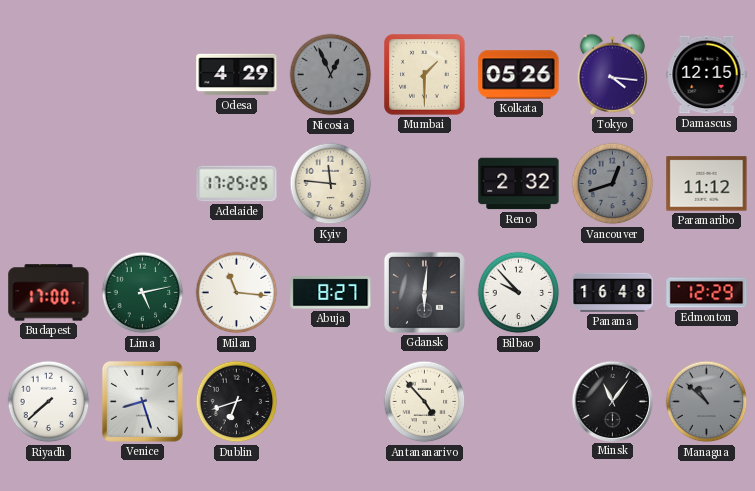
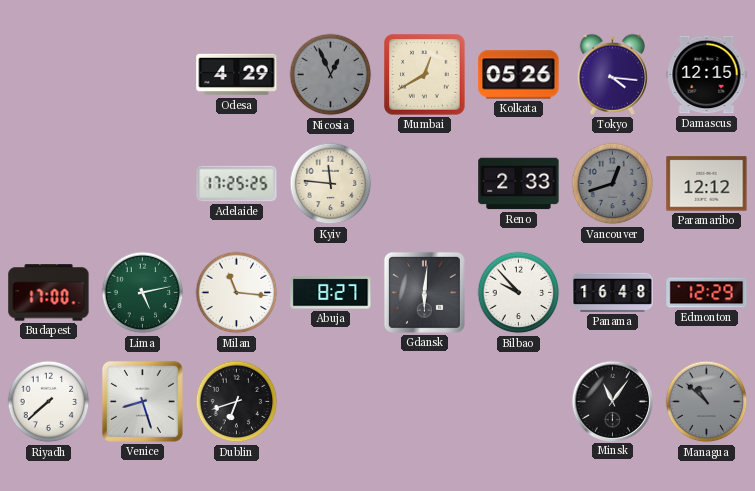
Mumbai: 1:30 -> 12:40 (425, 75)
Reno: 2:32 -> 2:33 (519, 184)
Paramaribo: 11:12 -> 12:12 (707, 184)
Antananarivo: 4:53 -> none (425, 402)
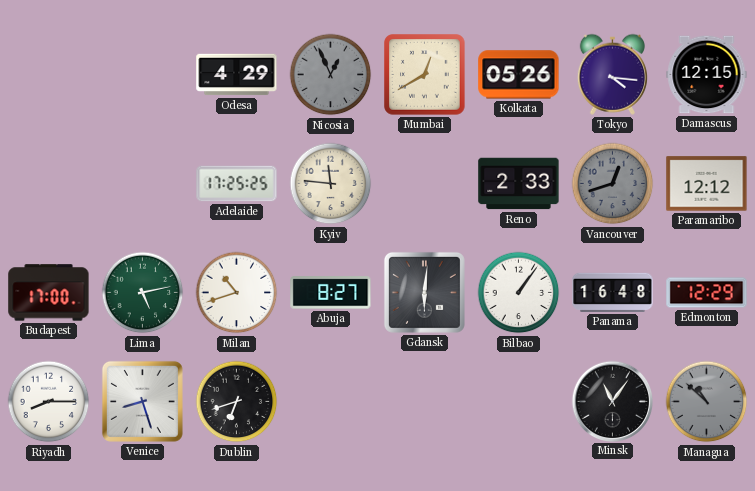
Milan: 11:16 -> 10:42 (237, 293)
Bilbao: 9:53 -> 1:06 (519, 293)
Riyadh: 7:38 -> 8:15 (49, 402)
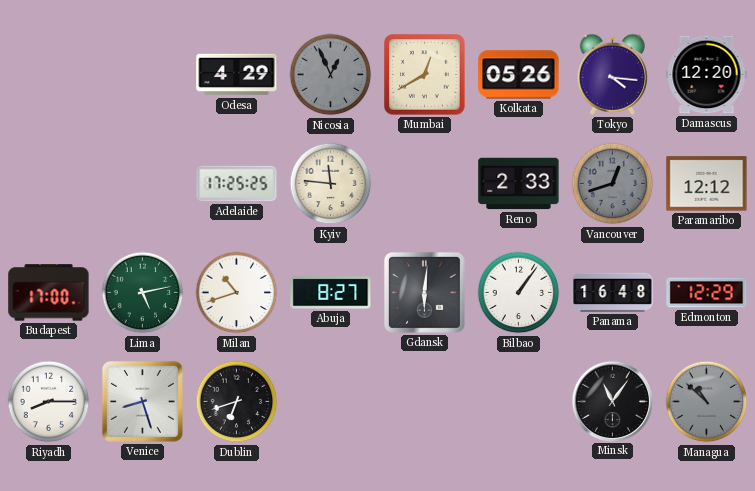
Damascus: 12:15 -> 12:20 (707, 75)
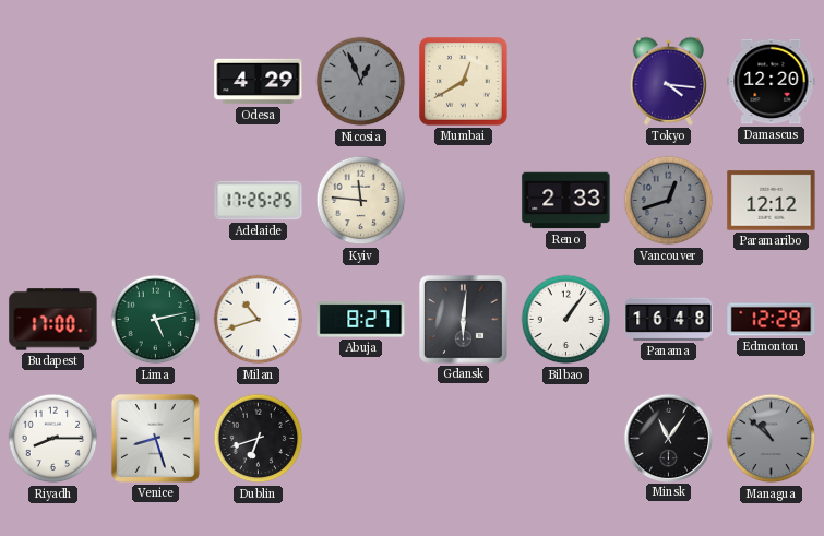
Kolkata: 05:26 -> none (519, 75)
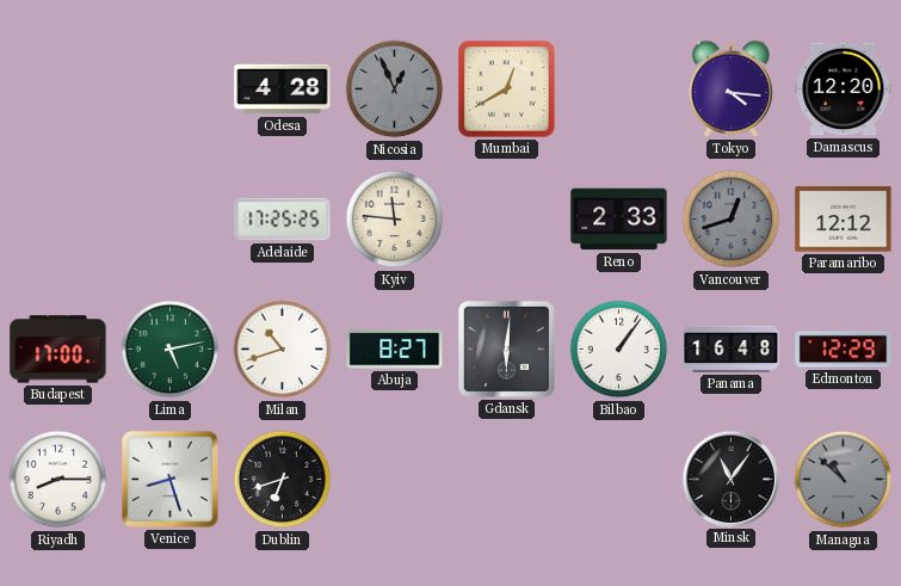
Odesa: 4:29 -> 4:28 (283, 90)
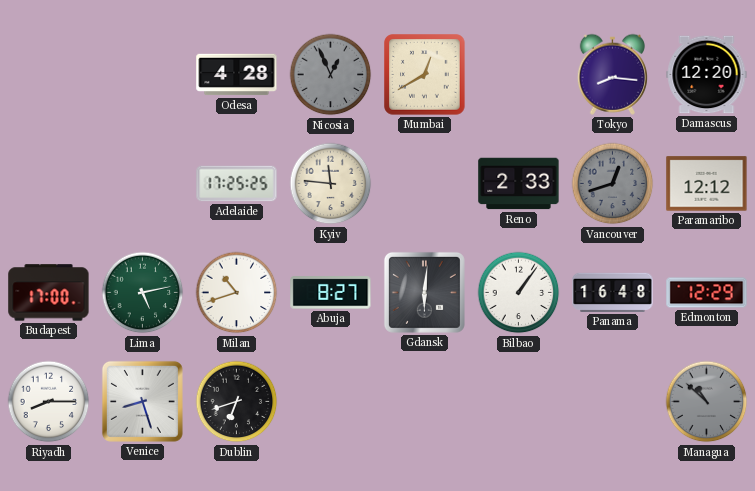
Tokyo: 4:16 -> 8:16 (612, 74)
Minsk: 11:06 -> none (730, 479)
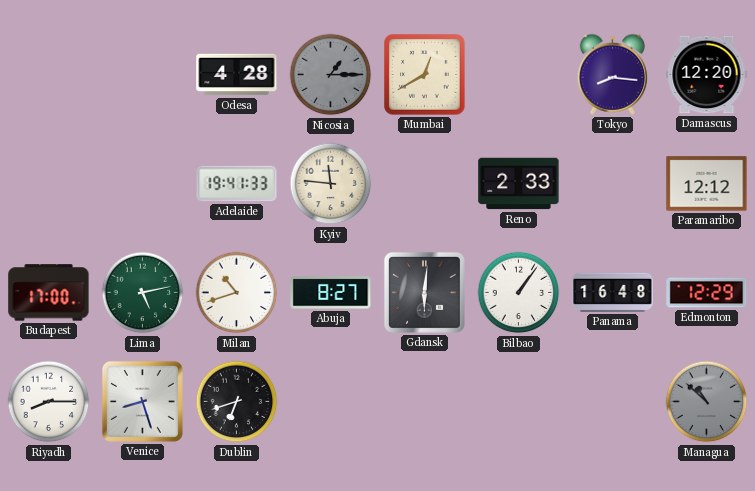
Nicosia: 12:56 -> 1:15 (331, 75)
Adelaide: 17:25 -> 19:41 (237, 184)
Vancouver: 12:42 -> none (613, 184)
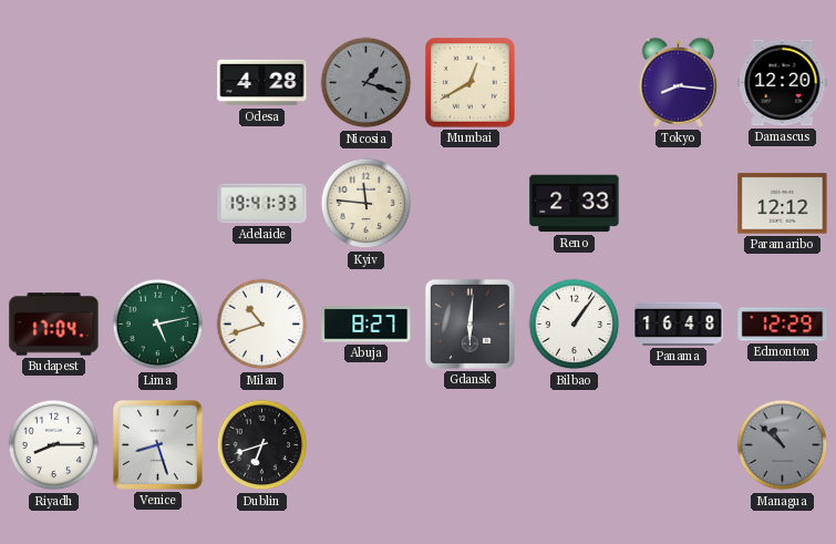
Nicosia: 1:15 -> 1:18 (367, 83)
Budapest: 17:00 -> 17:04 (54, 325)
